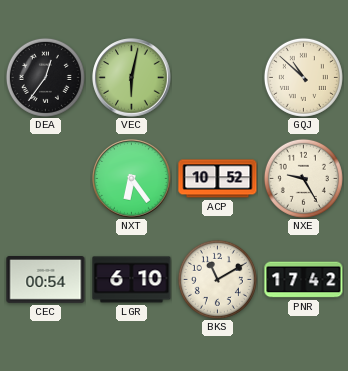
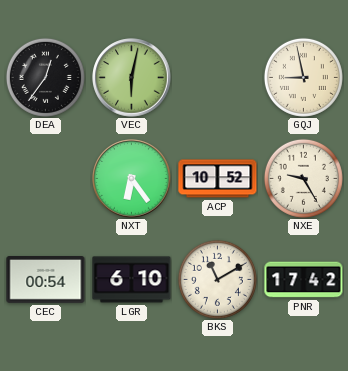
GQJ: 10:52 -> 8:58 (303, 77)
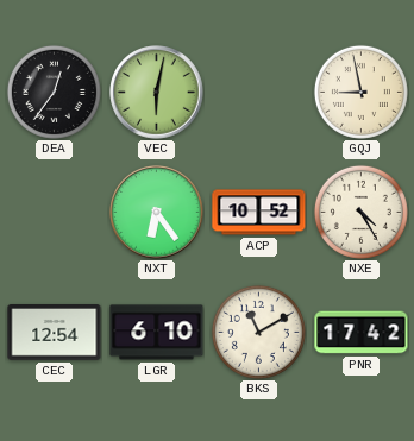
NXE: 9:25 -> 4:25 (360, 212)
CEC: 00:54 -> 12:54 (55, 333)
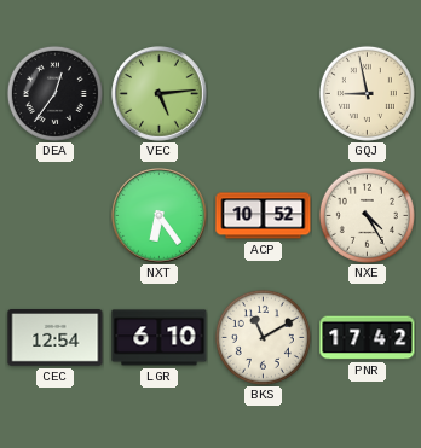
VEC: 6:02 -> 5:14 (160, 94)
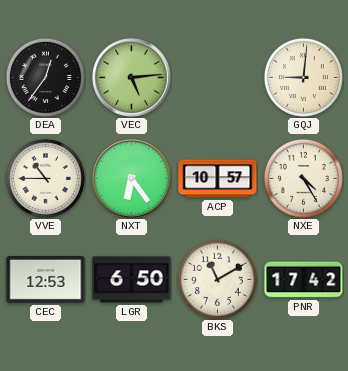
GQJ: 8:58 -> 9:01 (303, 77)
VVE: none -> 10:45 (45, 178)
ACP: 10:52 -> 10:57 (218, 179)
CEC: 12:54 -> 12:53 (46, 280)
LGR: 6:10 -> 6:50 (132, 280)
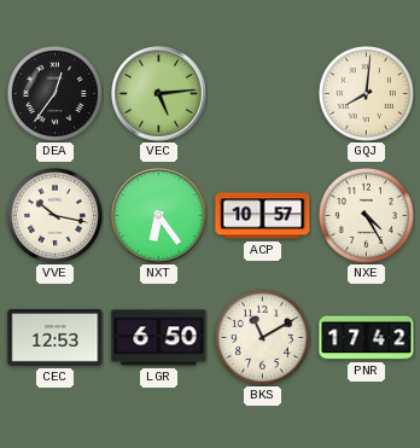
GQJ: 9:01 -> 8:01 (366, 93)
VVE: 10:45 -> 10:17 (54, 215)
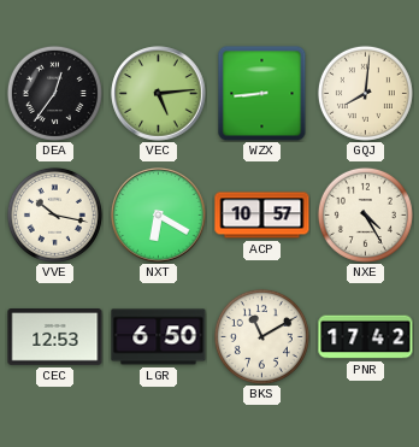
WZX: none -> 8:44 (262, 94)
NXT: 6:24 -> 6:20 (159, 216)
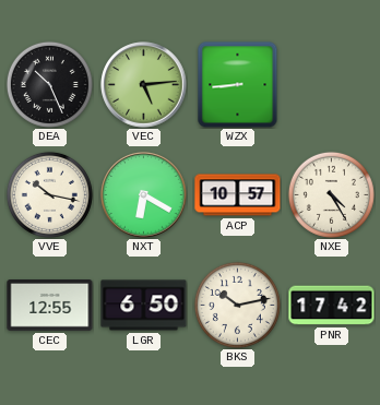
DEA: 12:36 -> 10:26 (49, 84)
GQJ: 8:01 -> none (365, 93)
CEC: 12:53 -> 12:55 (50, 306)
BKS: 11:10 -> 10:13 (237, 305)
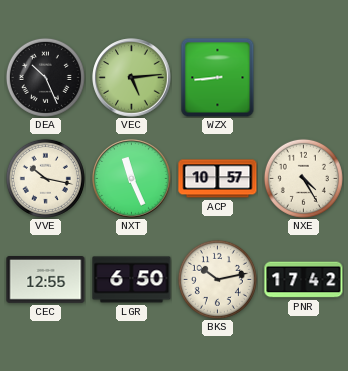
NXT: 6:20 -> 11:26 (132, 179)
